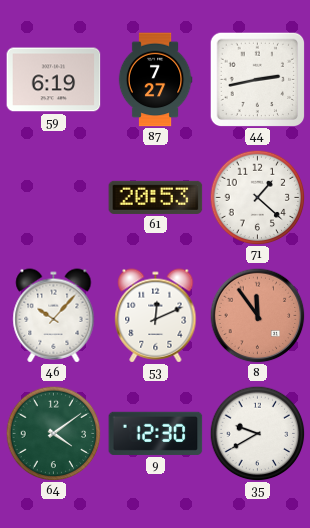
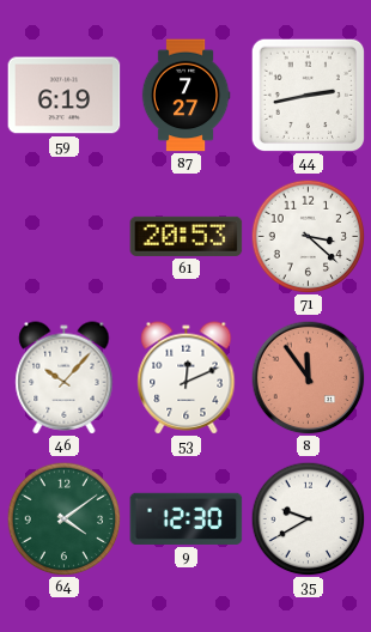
71: 1:22 -> 3:22 (308, 236)
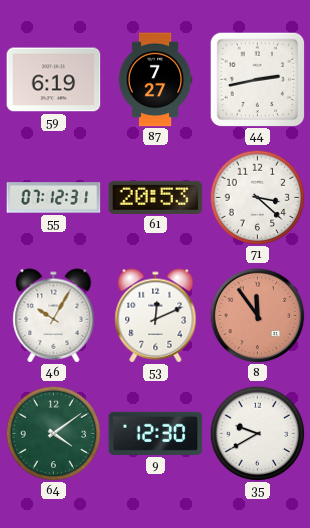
55: none -> 07:12 (54, 198)
46: 10:07 -> 10:05 (54, 316)
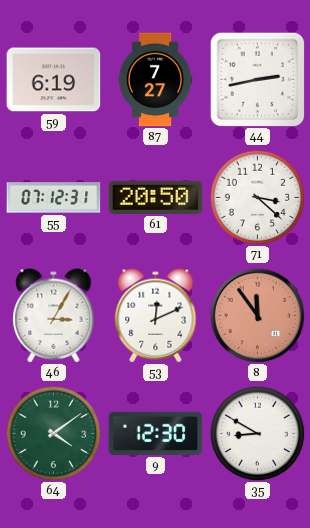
61: 20:53 -> 20:50 (156, 197)
46: 10:05 -> 3:05 (54, 316)
35: 9:40 -> 8:50 (257, 433)
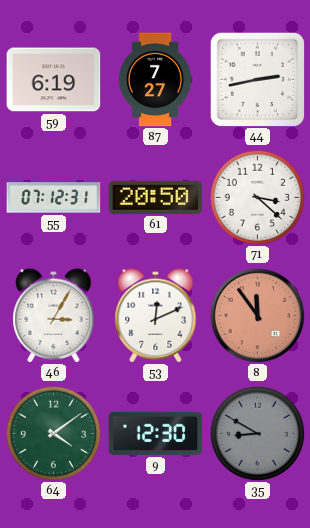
35 dial: white -> grey (257, 433)
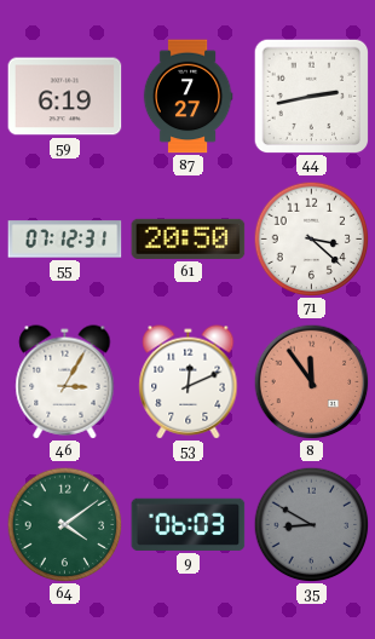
9: 12:30 -> 06:03 (189, 524)
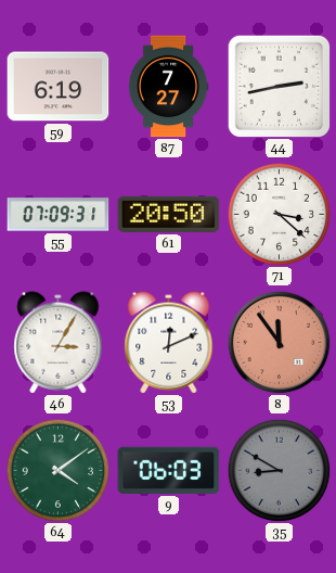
55: 07:12 -> 07:09 (59, 215)
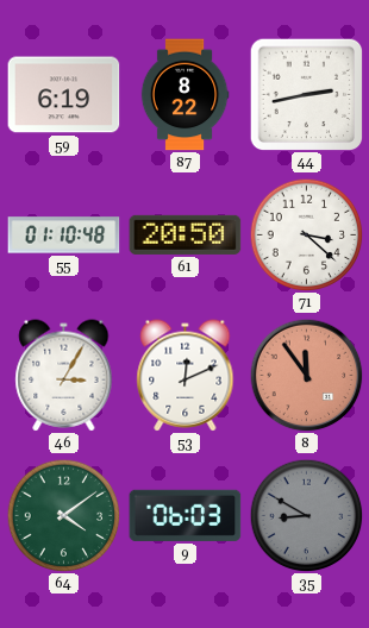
87: 7:27 -> 8:22 (185, 95)
55: 07:09 -> 01:10 (64, 235)
